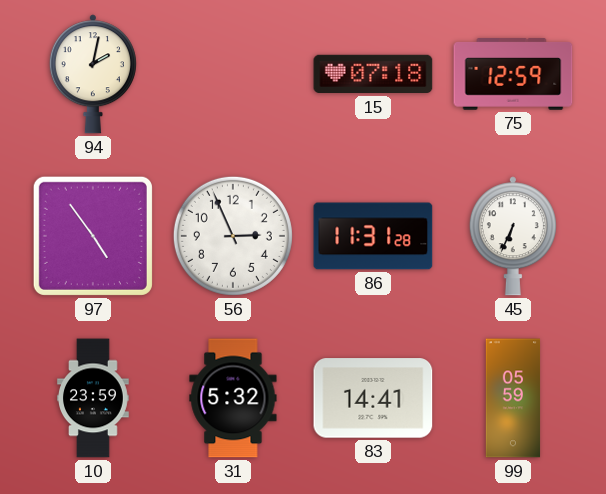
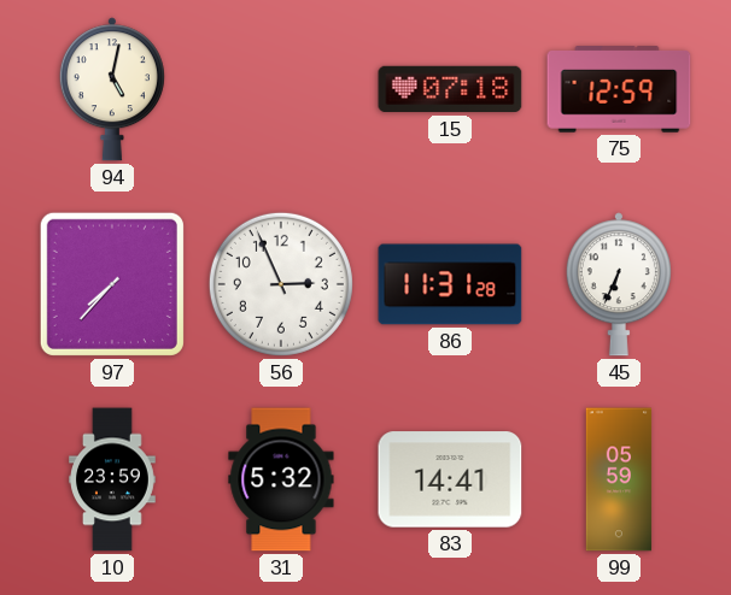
94: 2:02 -> 5:02 (112, 89)
97: 4:54 -> 7:37 (112, 284)
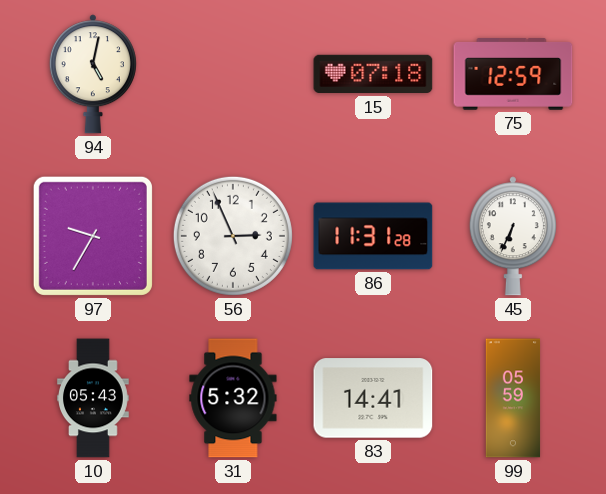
97: 7:37 -> 9:35 (93, 236)
10: 23:59 -> 05:43 (94, 398)
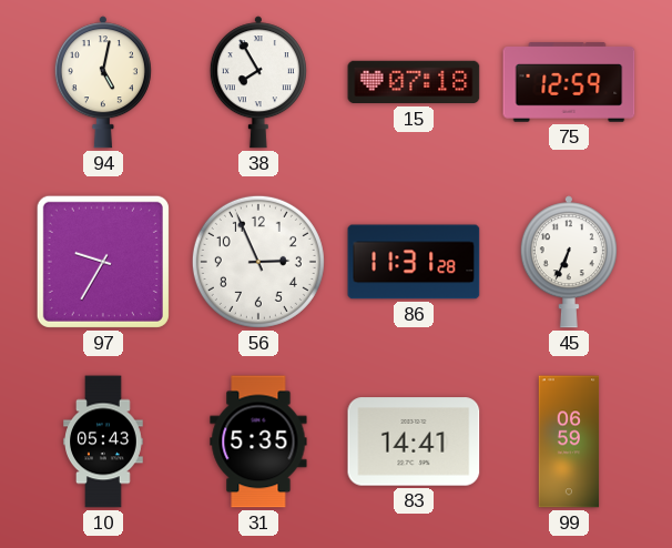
38: none -> 7:55 (258, 82)
31: 5:32 -> 5:35 (258, 442)
99: 05:59 -> 06:59 (569, 442)
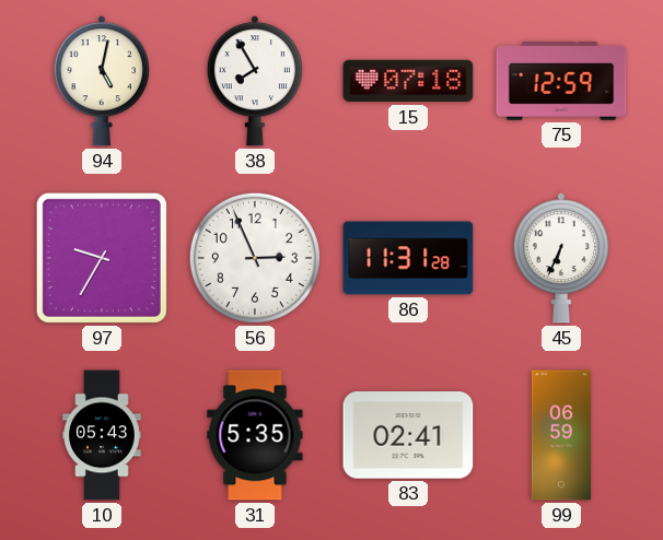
83: 14:41 -> 02:41 (408, 435)
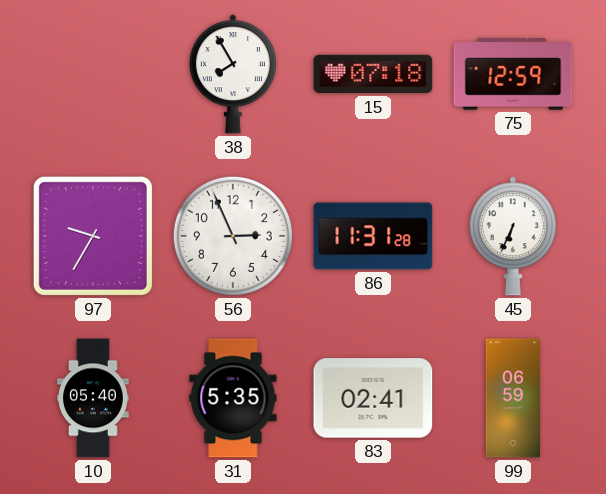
94: 5:02 -> none (102, 81)
10: 05:43 -> 05:40 (94, 398)
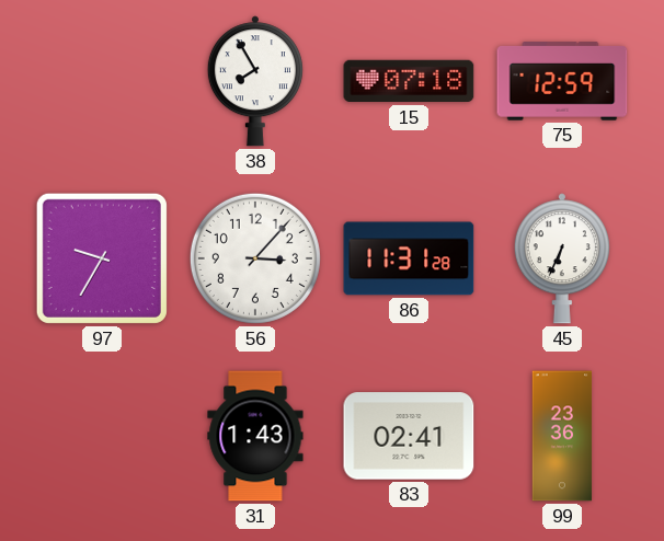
56: 2:56 -> 3:07 (255, 258)
10: 05:40 -> none (94, 398)
31: 5:35 -> 1:43 (255, 436)
99: 06:59 -> 23:36 (562, 436)
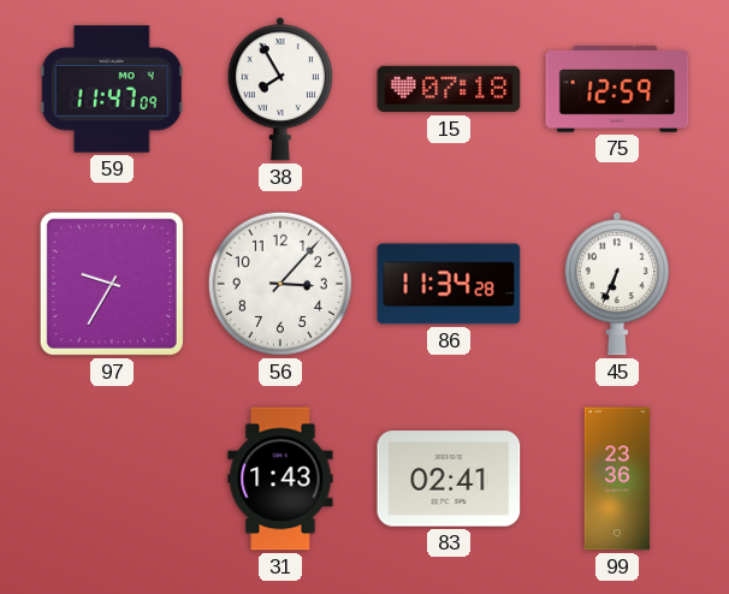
59: none -> 11:47 (112, 89)
86: 11:31 -> 11:34 (449, 284)
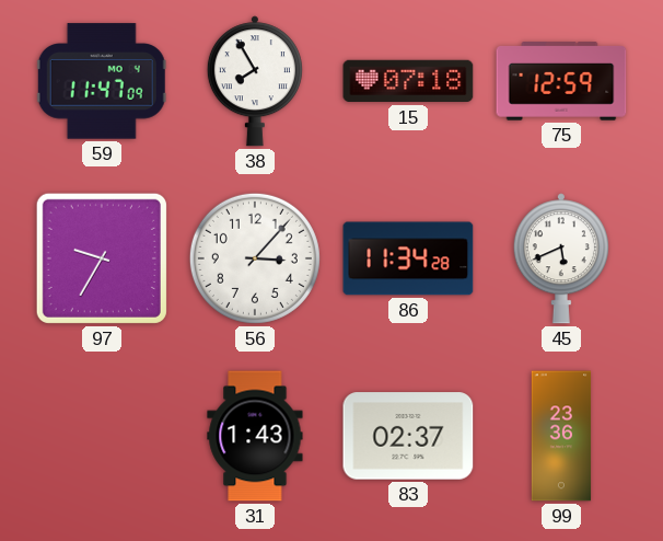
45: 6:34 -> 5:41 (561, 258)
83: 02:41 -> 02:37 (408, 436)
